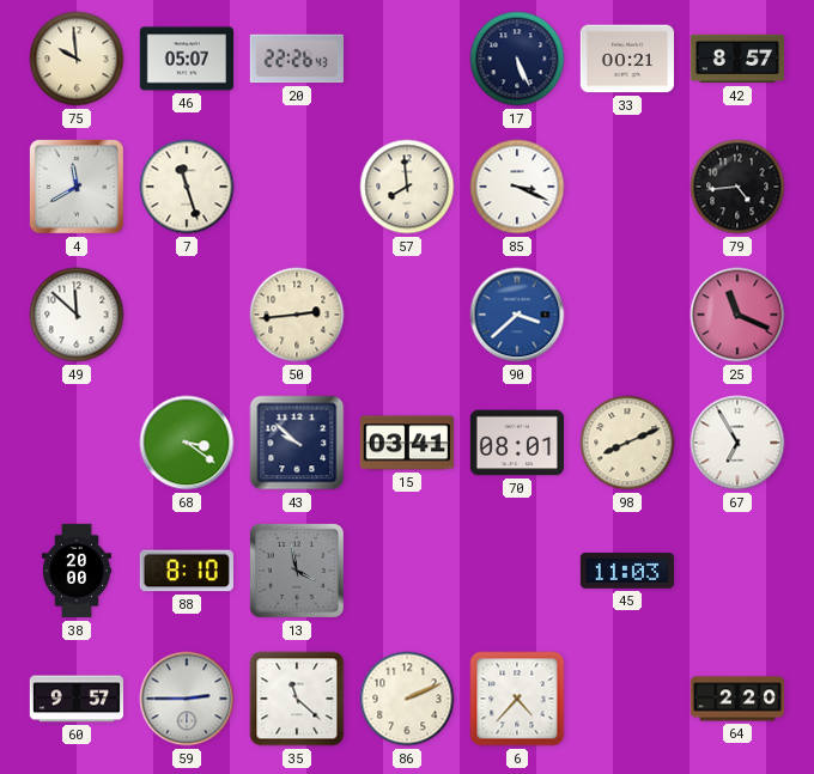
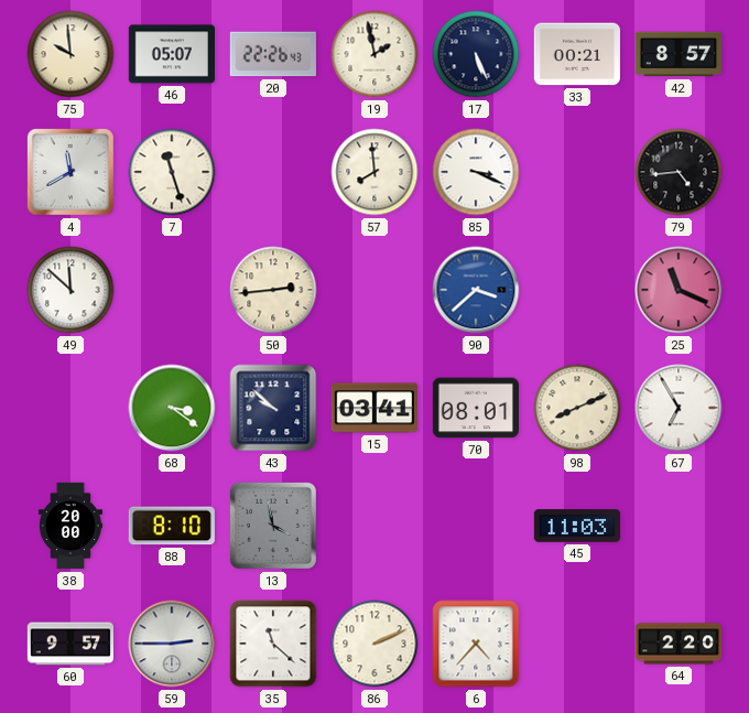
19: none -> 1:58 (374, 54)
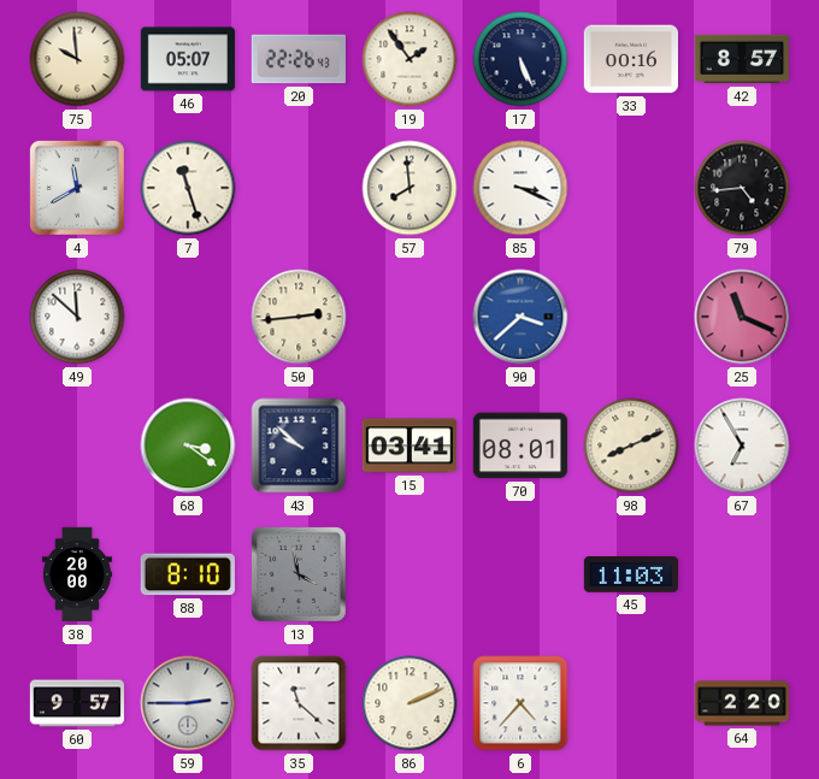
19: 1:58 -> 1:54 (409, 59)
33: 00:21 -> 00:16 (630, 59)
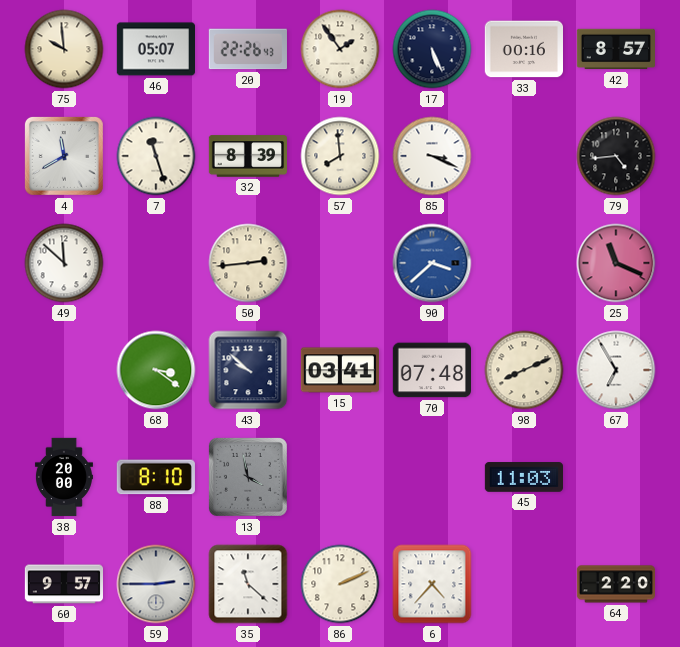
32: none -> 8:39 (247, 156)
70: 08:01 -> 07:48 (431, 370)
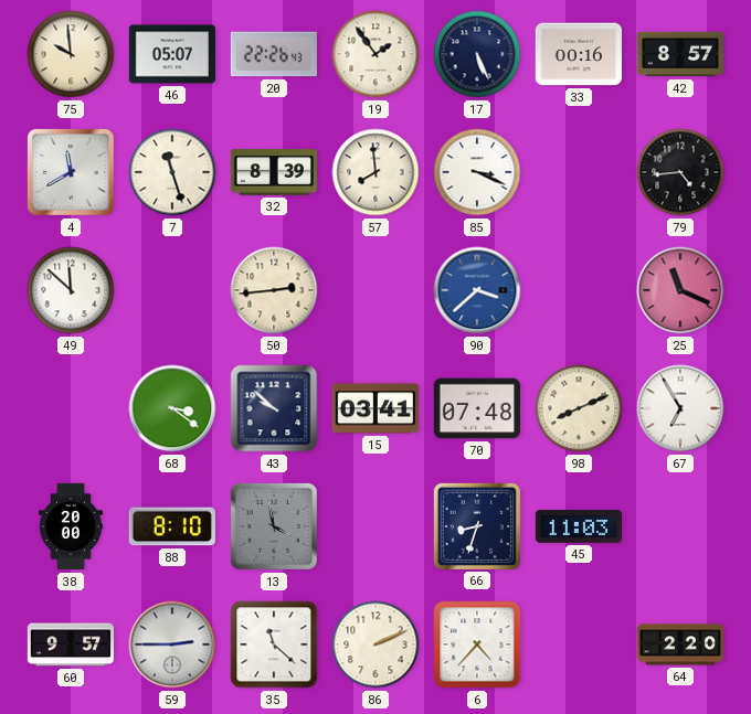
66: none -> 8:33 (477, 526)
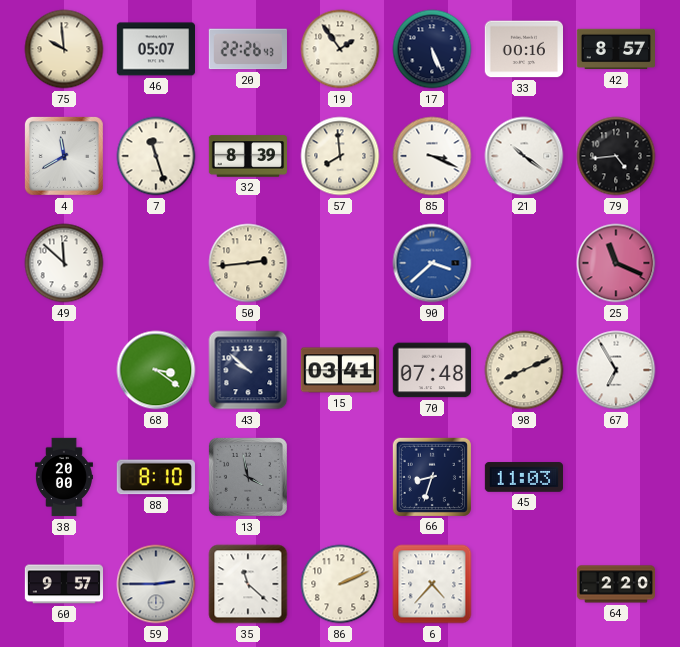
21: none -> 10:21 (524, 156)
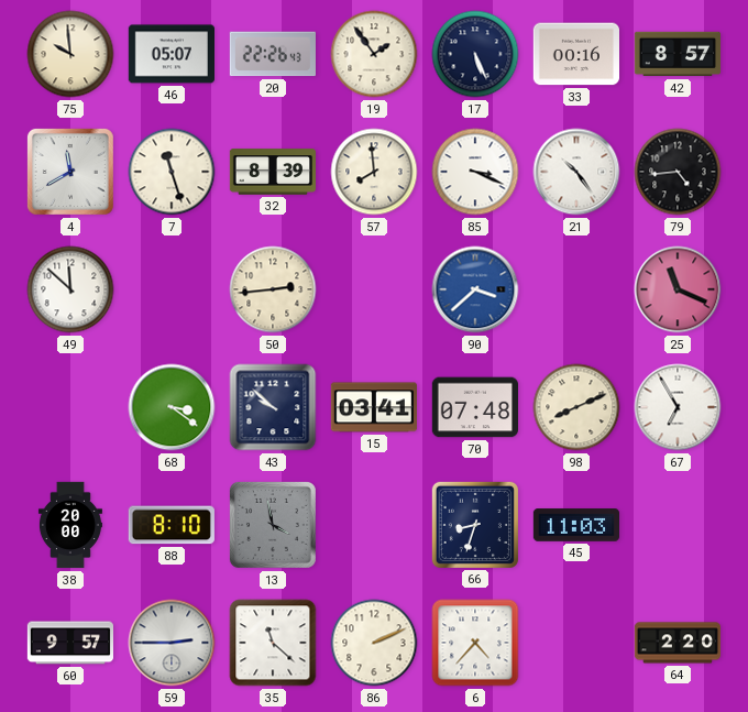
21: 10:21 -> 10:24 (576, 172)
